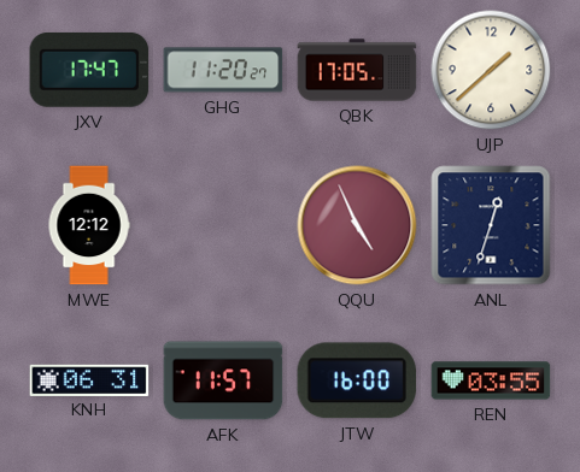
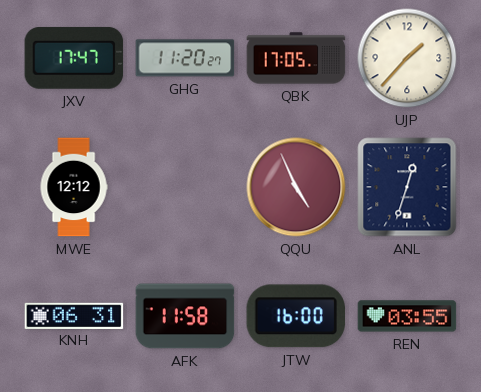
UJP: 1:38 -> 1:37 (407, 58)
AFK: 11:57 -> 11:58 (185, 316)
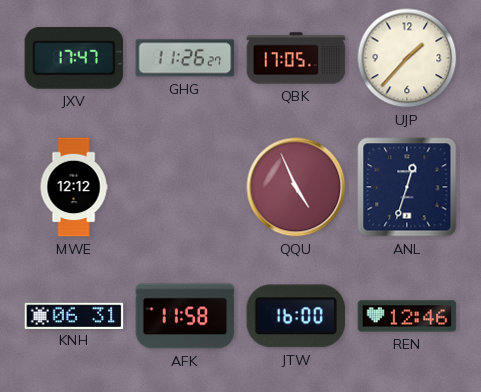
GHG: 11:20 -> 11:26 (185, 58)
REN: 03:55 -> 12:46 (407, 316)
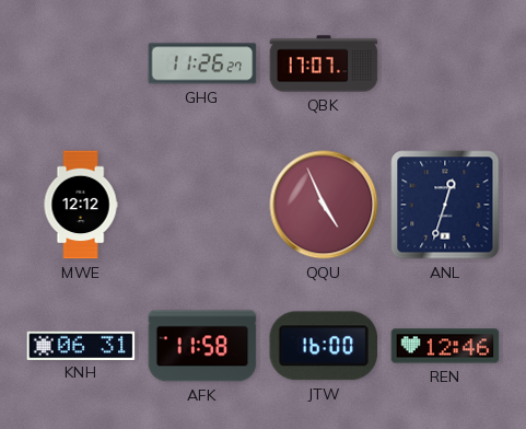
JXV: 17:47 -> none (74, 58)
QBK: 17:05 -> 17:07 (324, 63)
UJP: 1:37 -> none (407, 58)
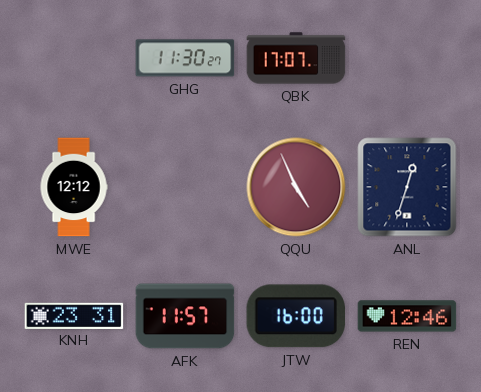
GHG: 11:26 -> 11:30 (185, 58)
KNH: 06:31 -> 23:31 (74, 315)
AFK: 11:58 -> 11:57 (185, 316)
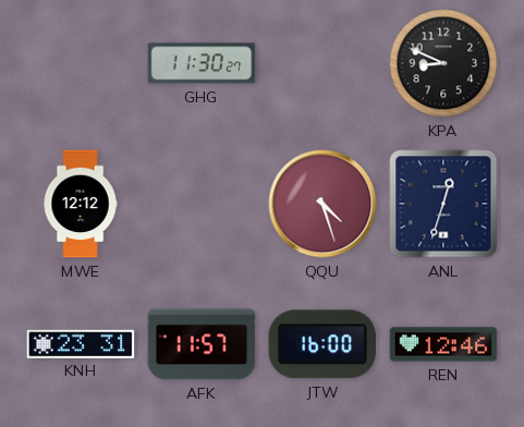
QBK: 17:07 -> none (296, 58)
KPA: none -> 8:49 (443, 63)
QQU: 4:56 -> 4:27 (322, 204)
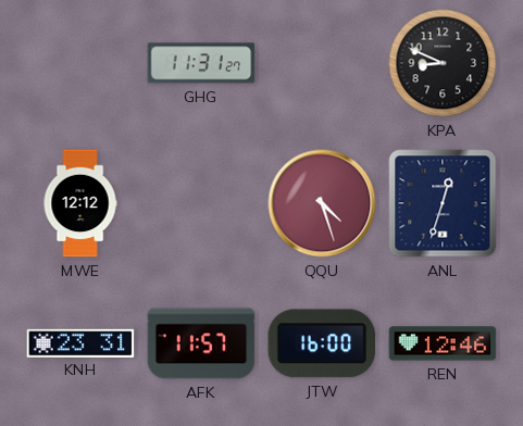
GHG: 11:30 -> 11:31 (201, 63)
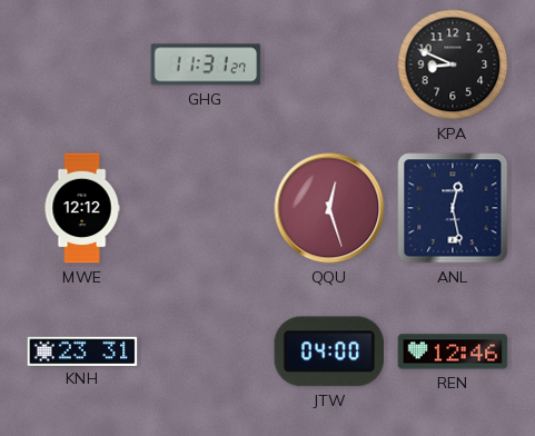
QQU: 4:27 -> 12:27 (329, 208)
ANL: 12:33 -> 12:28 (453, 208)
AFK: 11:57 -> none (201, 343)
JTW: 16:00 -> 04:00 (329, 351)
